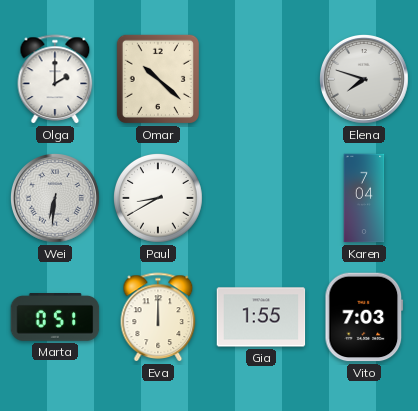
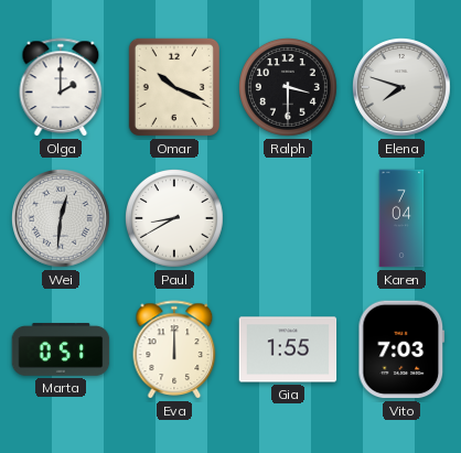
Omar: 10:22 -> 10:19 (174, 87)
Ralph: none -> 3:30 (289, 88)
Wei: 6:31 -> 12:31 (62, 219)
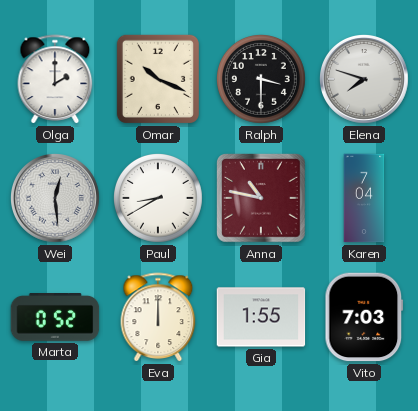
Wei: 12:31 -> 12:29 (56, 199)
Anna: none -> 10:47 (261, 198)
Marta: 0:51 -> 0:52 (55, 318)
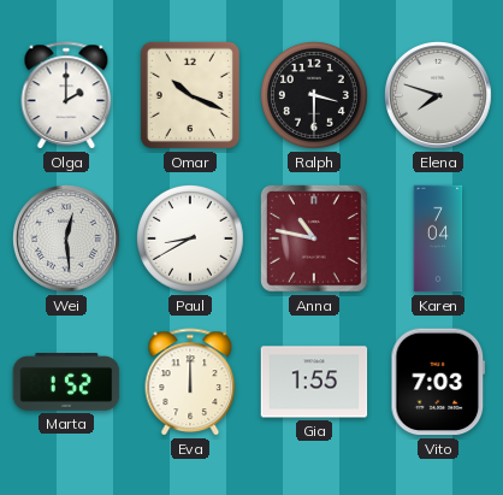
Marta: 0:52 -> 1:52 (66, 383)
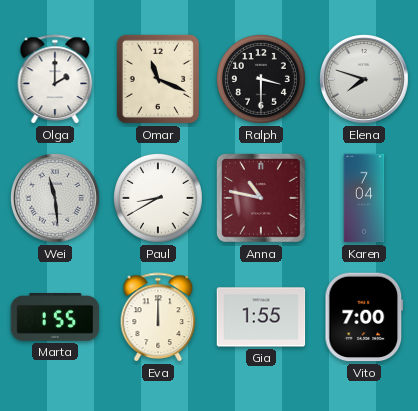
Omar: 10:19 -> 11:19 (158, 79)
Wei: 12:29 -> 11:29 (56, 199)
Marta: 1:52 -> 1:55 (55, 318)
Vito: 7:03 -> 7:00 (364, 317)
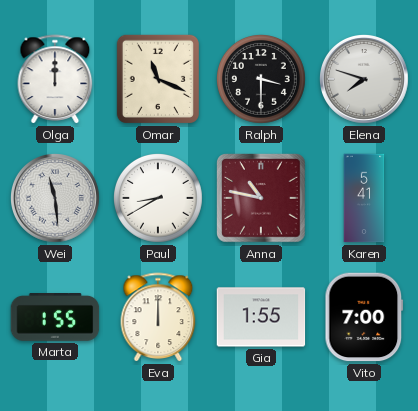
Olga: 2:00 -> 12:00 (55, 79)
Karen: 7:04 -> 5:41 (364, 198)
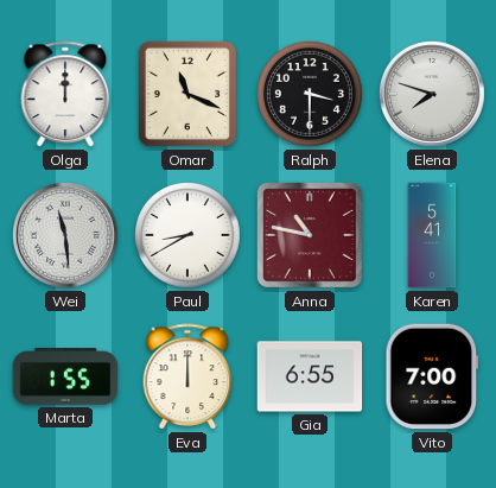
Gia: 1:55 -> 6:55 (310, 376)
